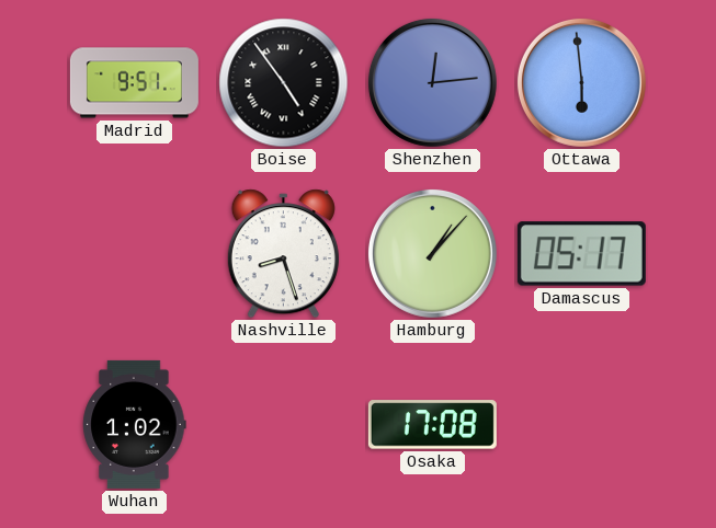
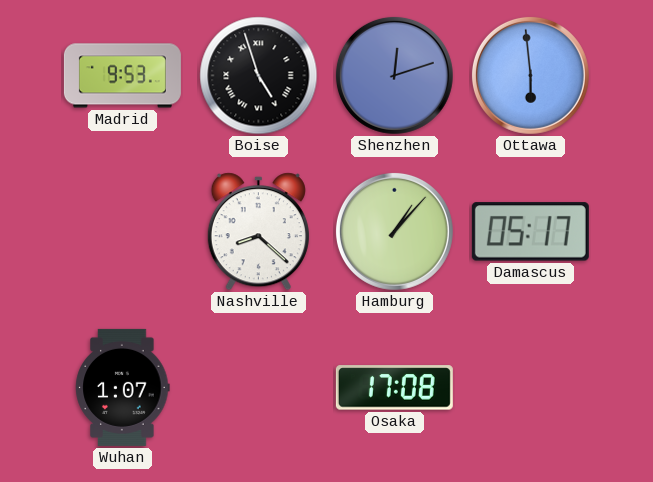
Madrid: 9:51 -> 9:53 (122, 76)
Boise: 4:54 -> 4:57 (259, 76)
Shenzhen: 12:14 -> 12:12 (394, 75)
Nashville: 8:27 -> 8:22 (258, 232)
Wuhan: 1:02 -> 1:07 (123, 387)
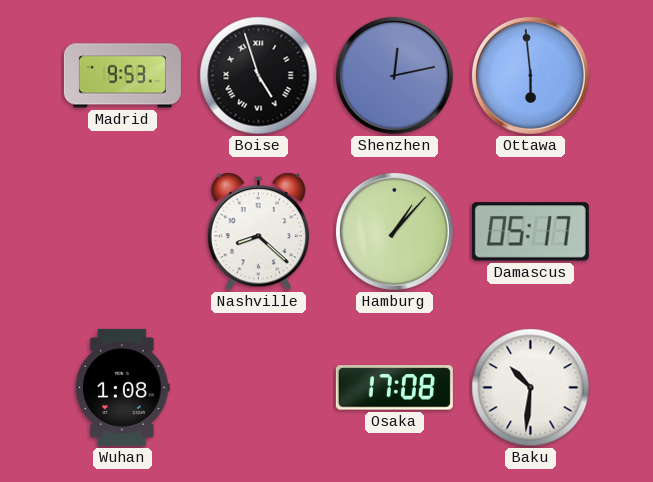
Shenzhen: 12:12 -> 12:13 (394, 75)
Wuhan: 1:07 -> 1:08 (123, 387)
Baku: none -> 10:31 (531, 388)
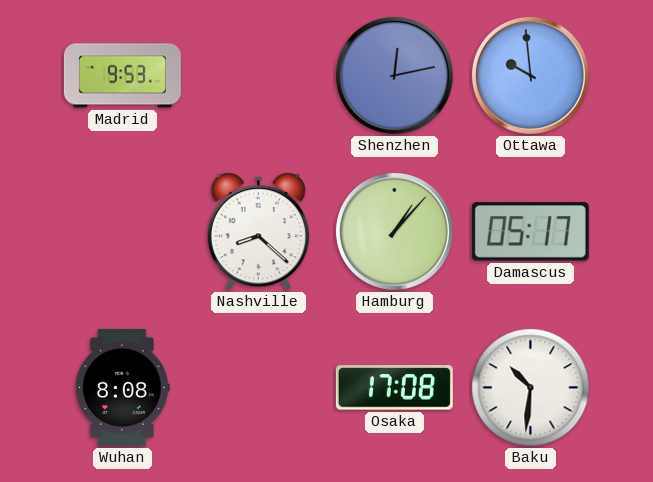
Boise: 4:57 -> none (259, 76)
Ottawa: 5:59 -> 9:59 (530, 75)
Wuhan: 1:08 -> 8:08 (123, 387)
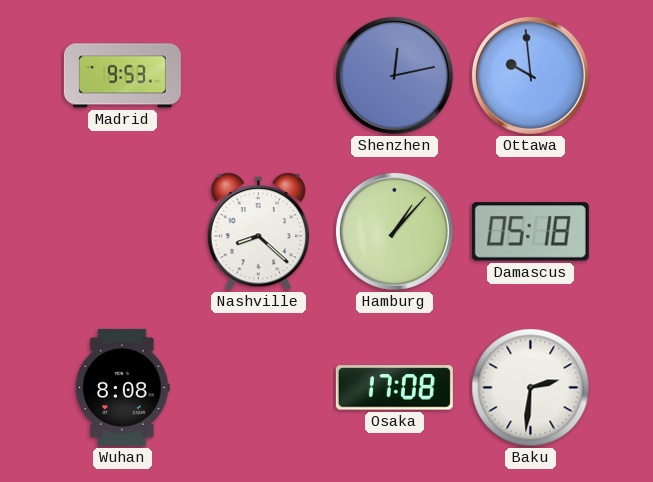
Damascus: 05:17 -> 05:18 (530, 232)
Baku: 10:31 -> 2:31 (531, 388)
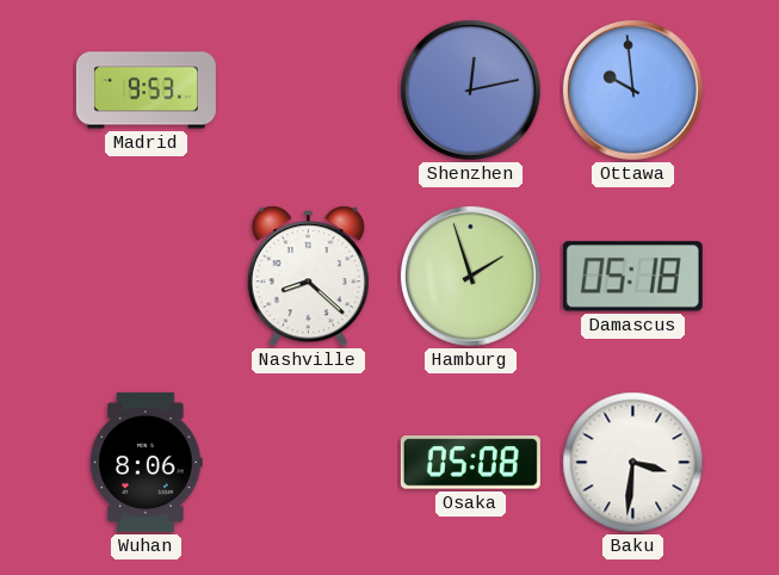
Hamburg: 1:07 -> 1:57 (470, 276)
Wuhan: 8:08 -> 8:06 (147, 462)
Osaka: 17:08 -> 05:08 (470, 463)
Baku: 2:31 -> 3:31 (633, 463)
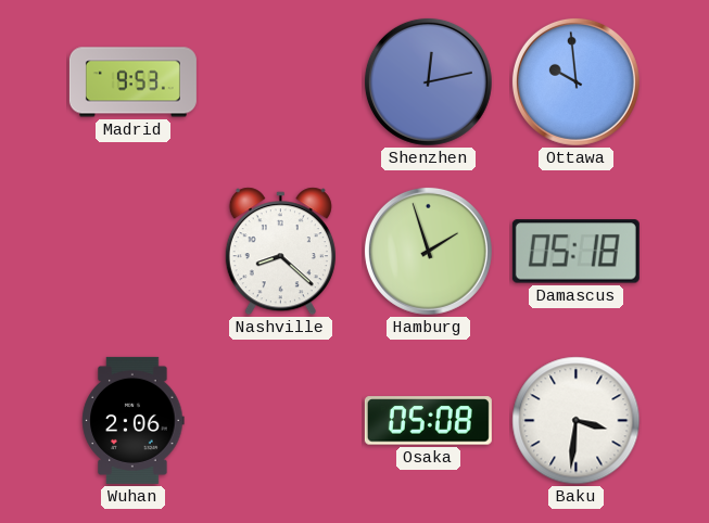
Wuhan: 8:06 -> 2:06 (134, 420)
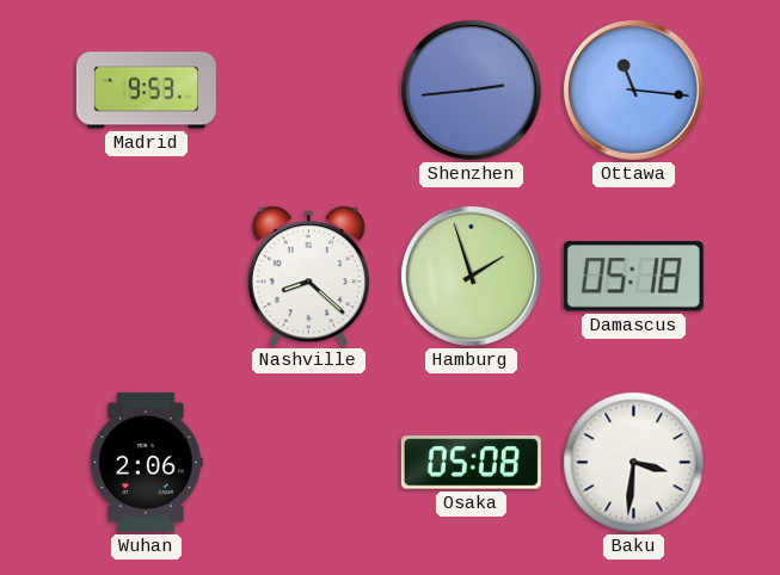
Shenzhen: 12:13 -> 2:44 (471, 89)
Ottawa: 9:59 -> 11:16 (633, 89)
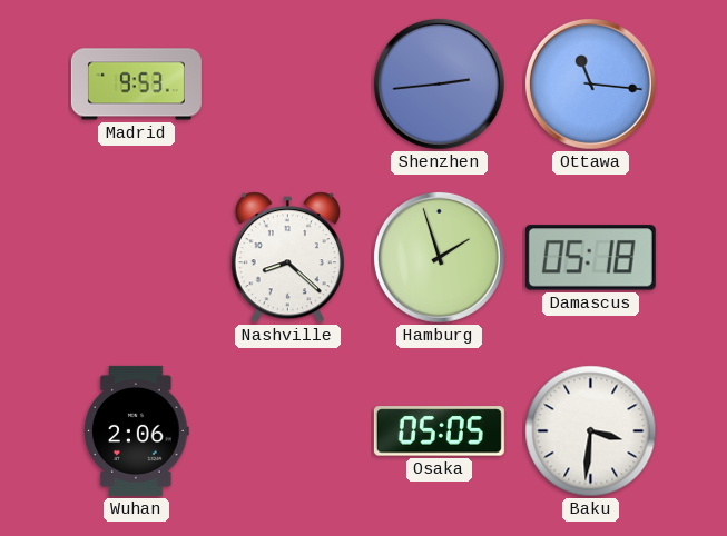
Osaka: 05:08 -> 05:05 (439, 431)
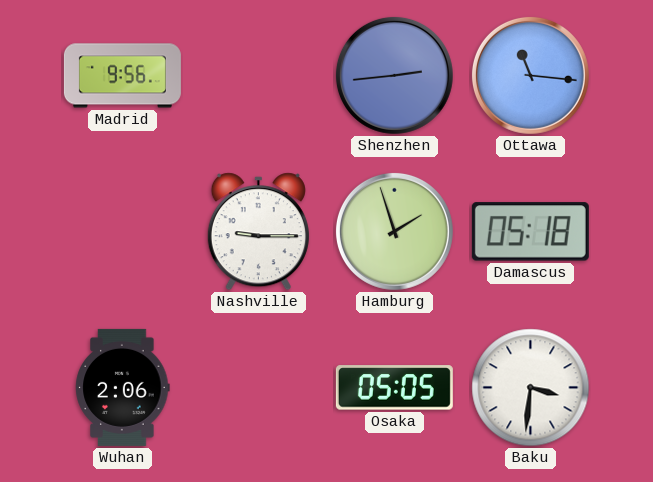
Madrid: 9:53 -> 9:56 (122, 76)
Nashville: 8:22 -> 9:15 (258, 232)
